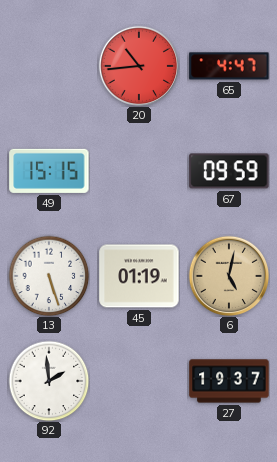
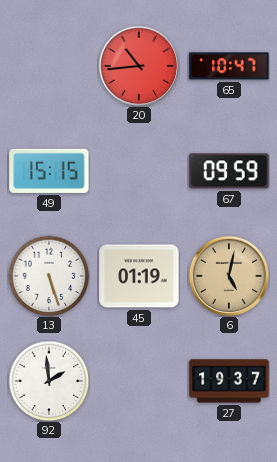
65: 4:47 -> 10:47 (229, 66)
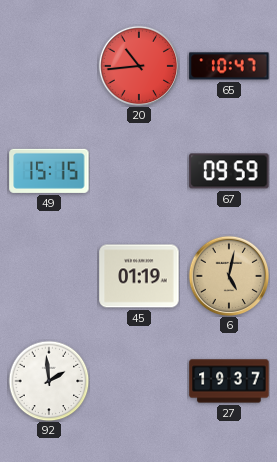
13: 5:27 -> none (49, 276)
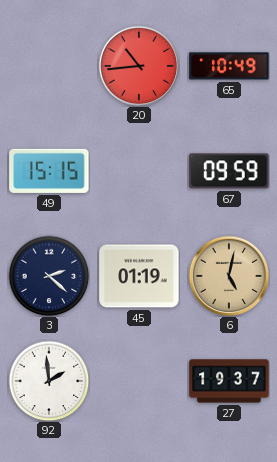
65: 10:47 -> 10:49 (229, 66)
3: none -> 2:22 (49, 276)
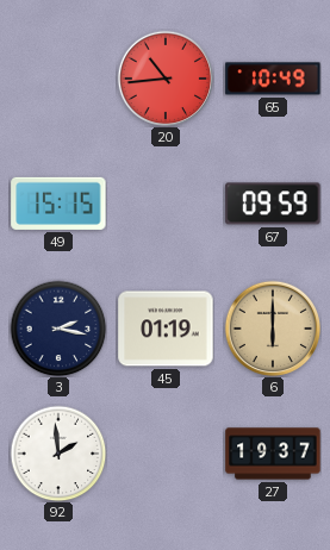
3: 2:22 -> 2:17 (58, 329)
6: 5:02 -> 6:00 (273, 329)
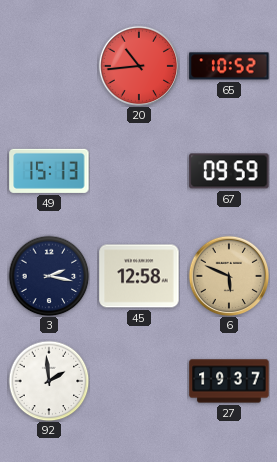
65: 10:49 -> 10:52 (229, 66)
49: 15:15 -> 15:13 (49, 171)
45: 01:19 -> 12:58 (139, 276)
6: 6:00 -> 5:49 (229, 276)
